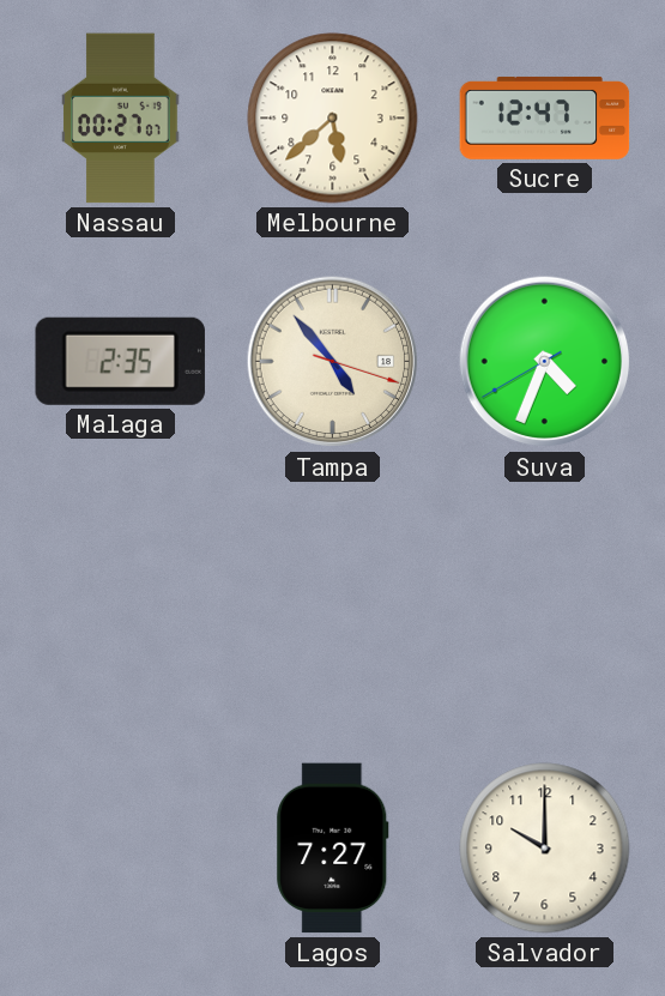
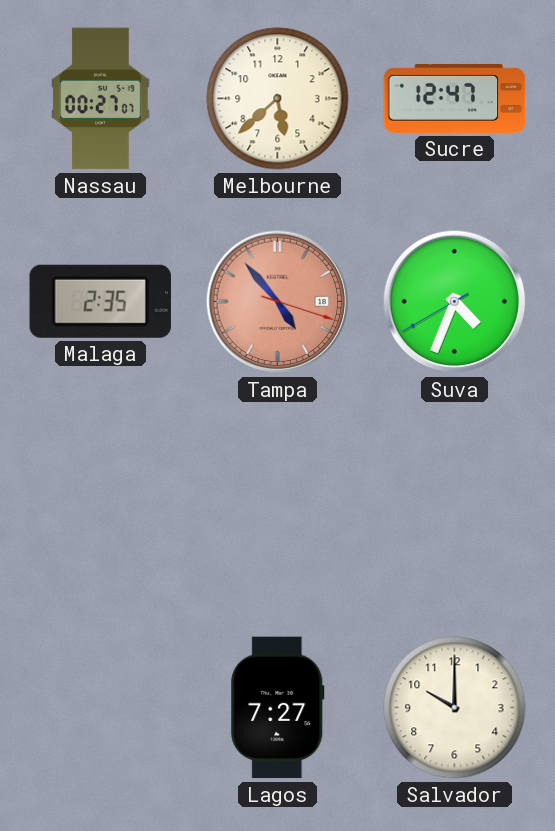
Tampa dial: cream -> salmon (278, 302)
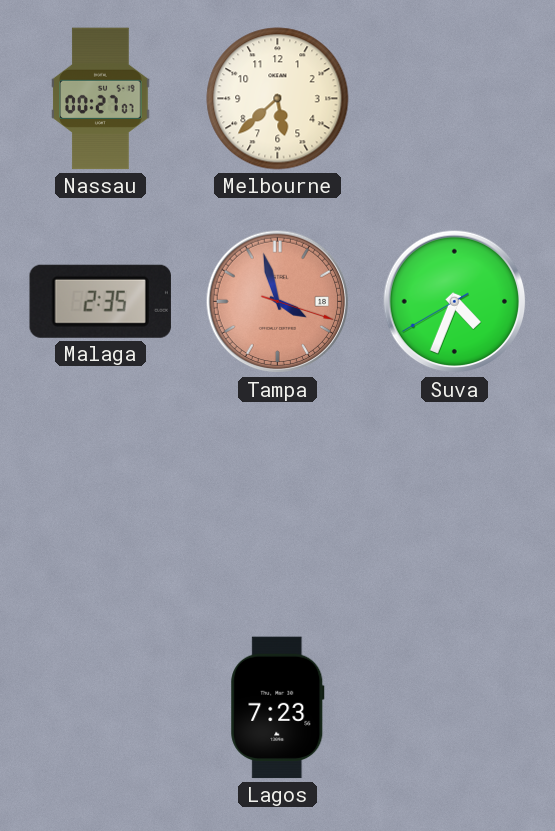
Sucre: 12:47 -> none (455, 98)
Tampa: 4:53 -> 3:57 (278, 302)
Lagos: 7:27 -> 7:23 (278, 708)
Salvador: 10:00 -> none (455, 708)
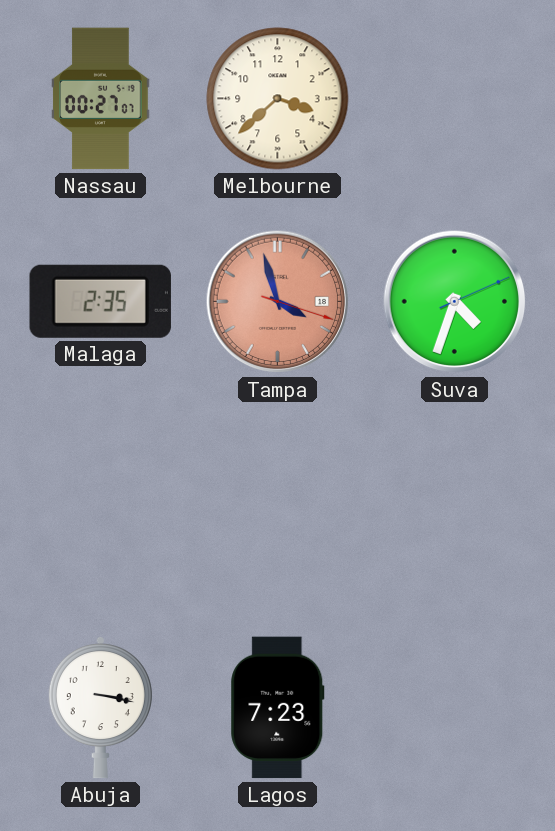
Melbourne: 5:38 -> 3:38 (278, 99)
Suva: 4:33:40 -> 4:33:11 (455, 302)
Abuja: none -> 3:17 (100, 707)
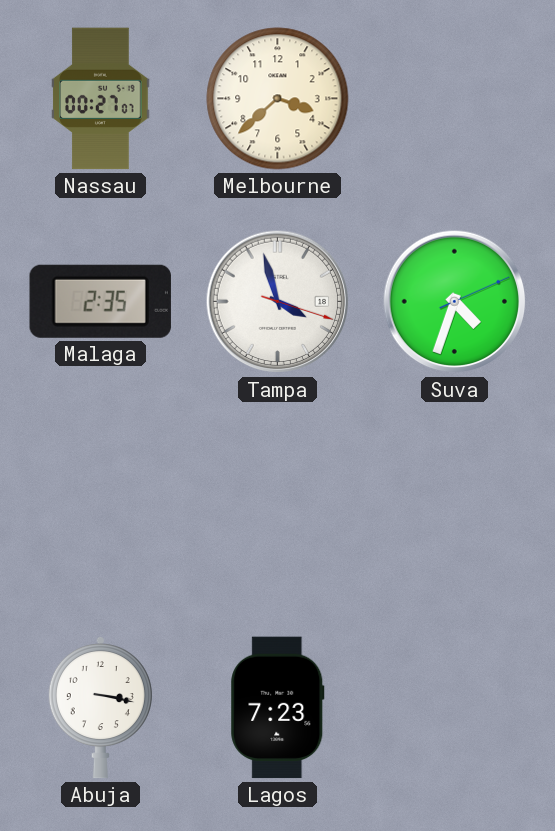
Tampa dial: salmon -> white (278, 302)
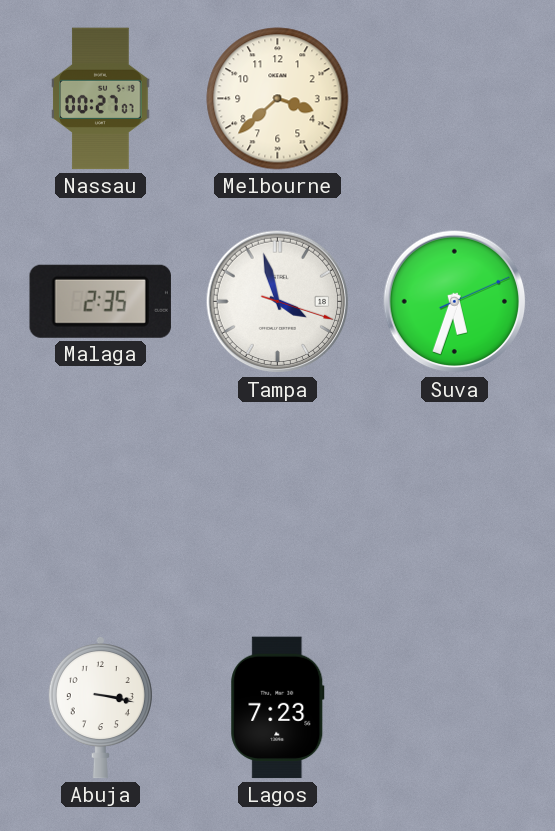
Suva: 4:33 -> 5:33 (455, 302)
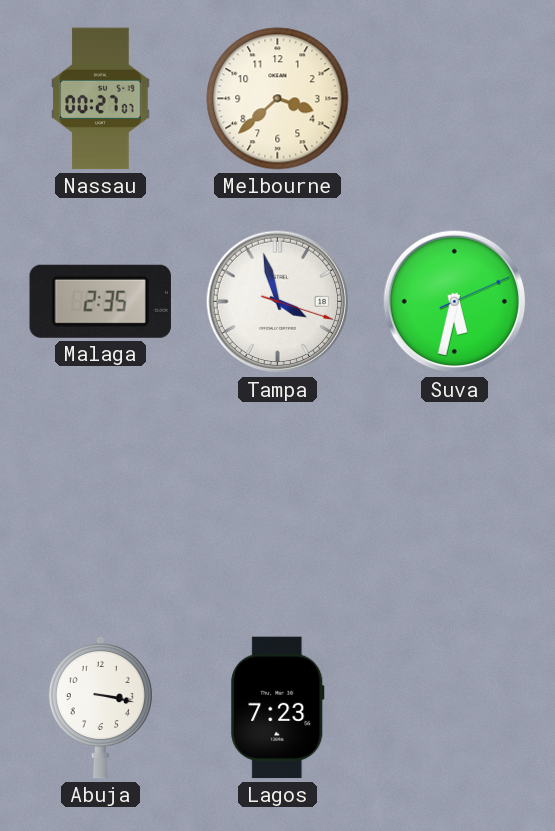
Suva: 5:33 -> 5:32 (455, 302)
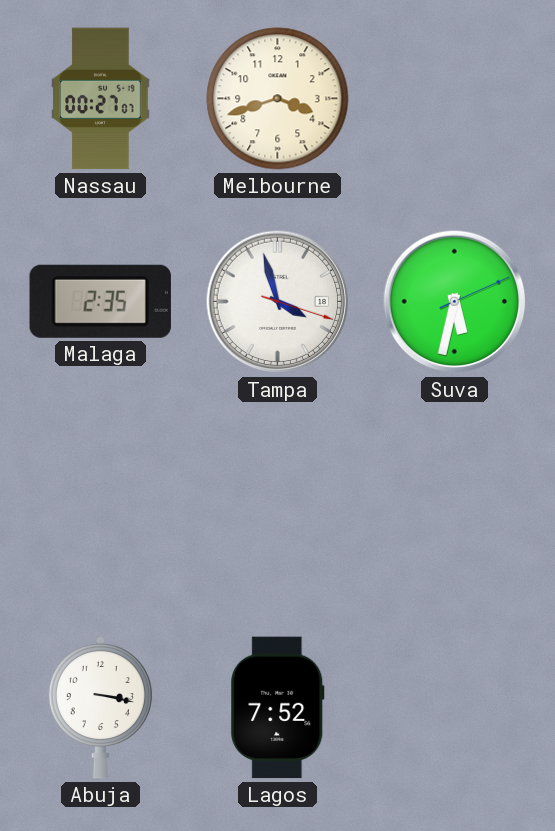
Melbourne: 3:38 -> 3:42 (278, 99)
Lagos: 7:23 -> 7:52 (278, 708)
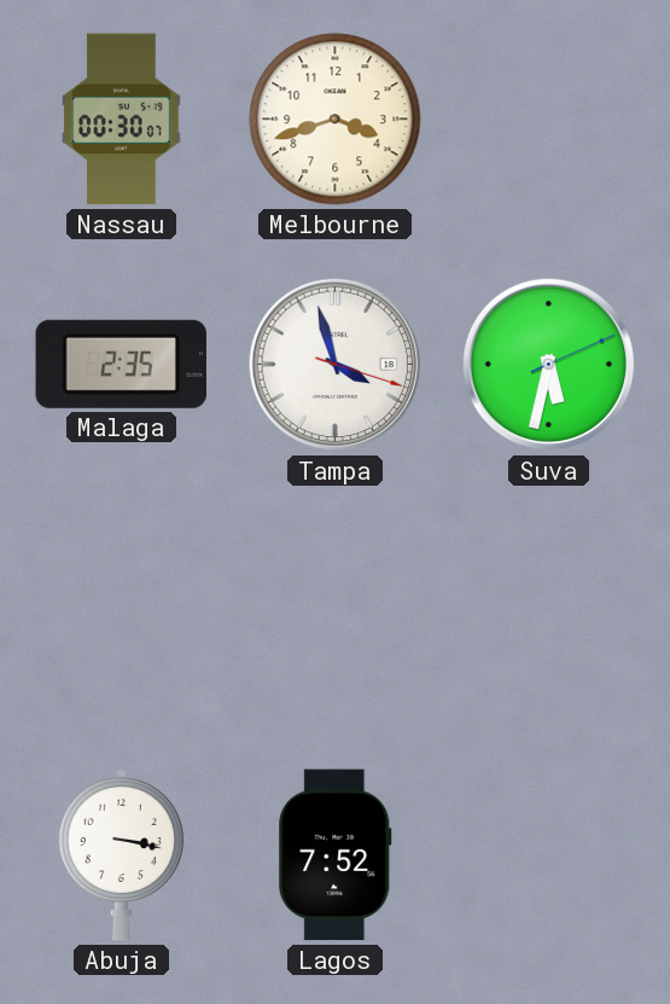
Nassau: 00:27 -> 00:30 (122, 120)
